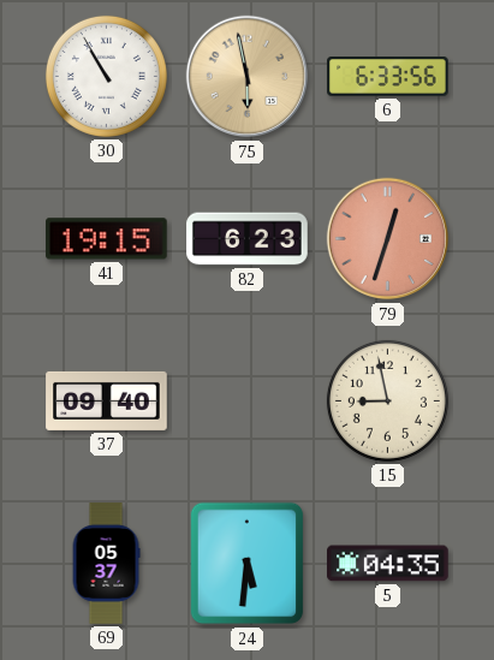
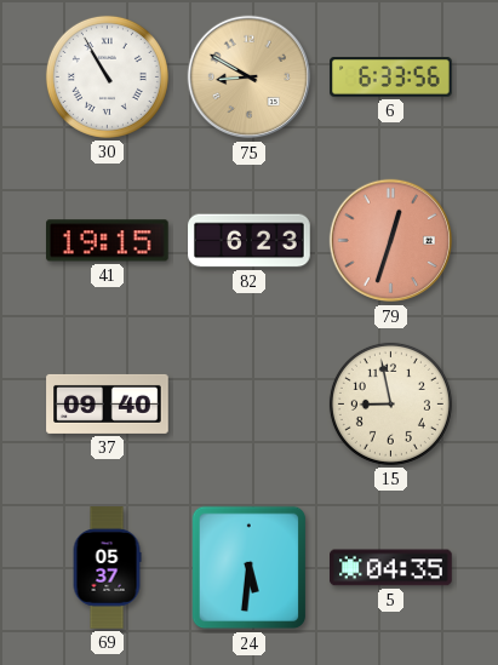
75: 5:58 -> 8:50 (250, 78)
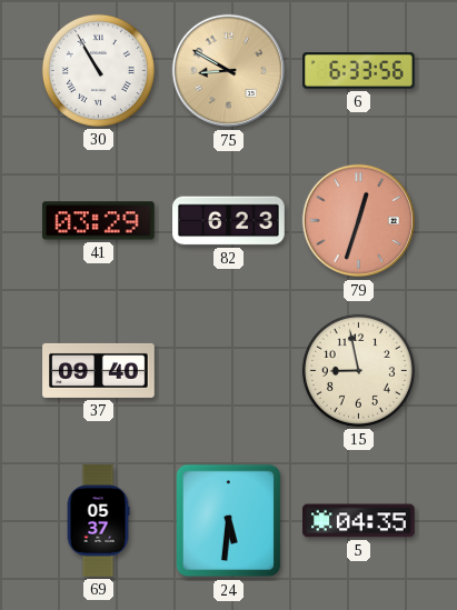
41: 19:15 -> 03:29 (99, 221)
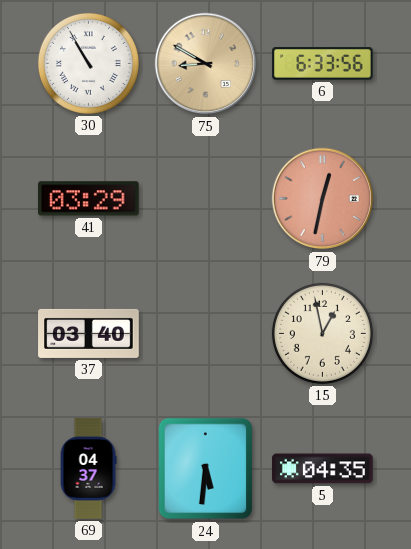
82: 6:23 -> none (229, 221)
79: 12:33 -> 12:32 (323, 199)
37: 09:40 -> 03:40 (89, 333)
15: 8:58 -> 12:58 (322, 333)
69: 05:37 -> 04:37 (88, 469)
